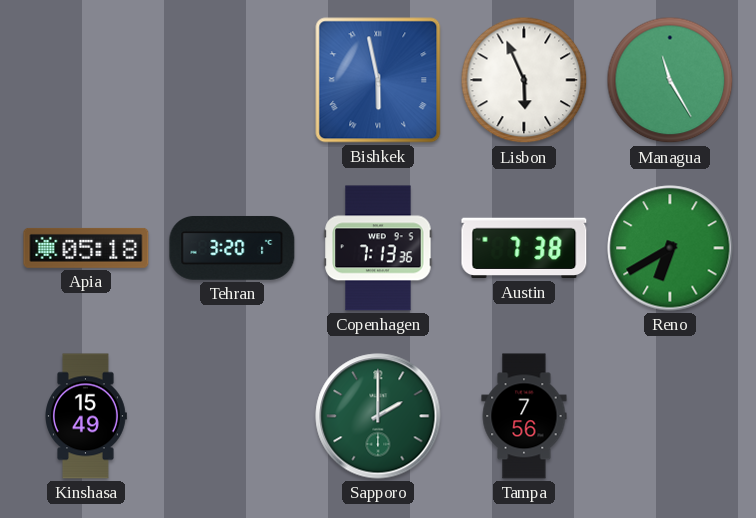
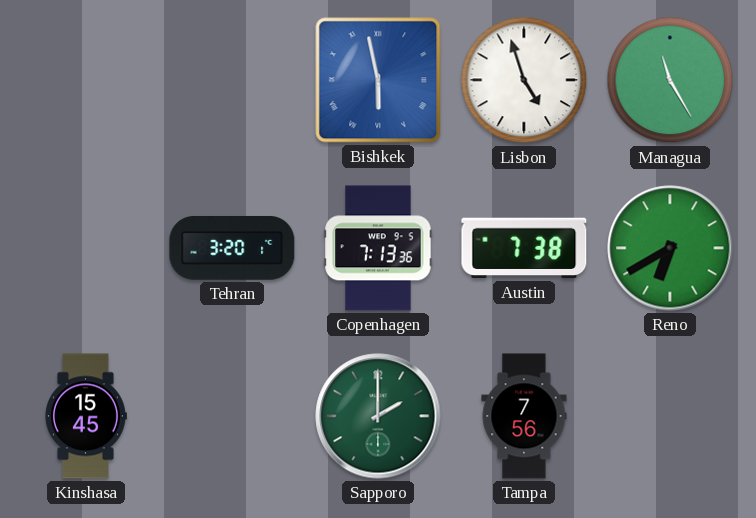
Lisbon: 5:56 -> 4:57 (524, 80)
Apia: 05:18 -> none (86, 248)
Kinshasa: 15:49 -> 15:45 (86, 416)
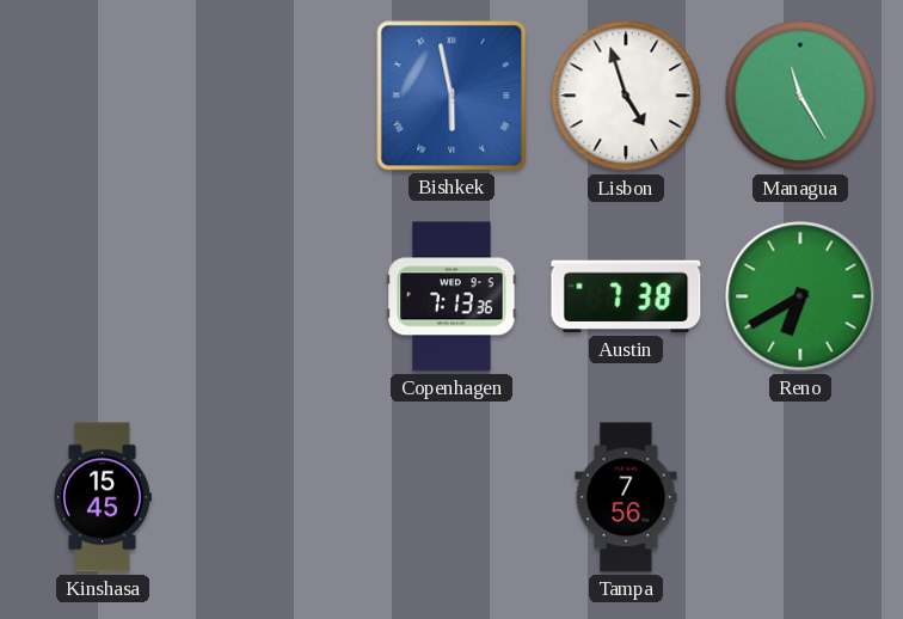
Tehran: 3:20 -> none (232, 248)
Sapporo: 2:00 -> none (378, 416)
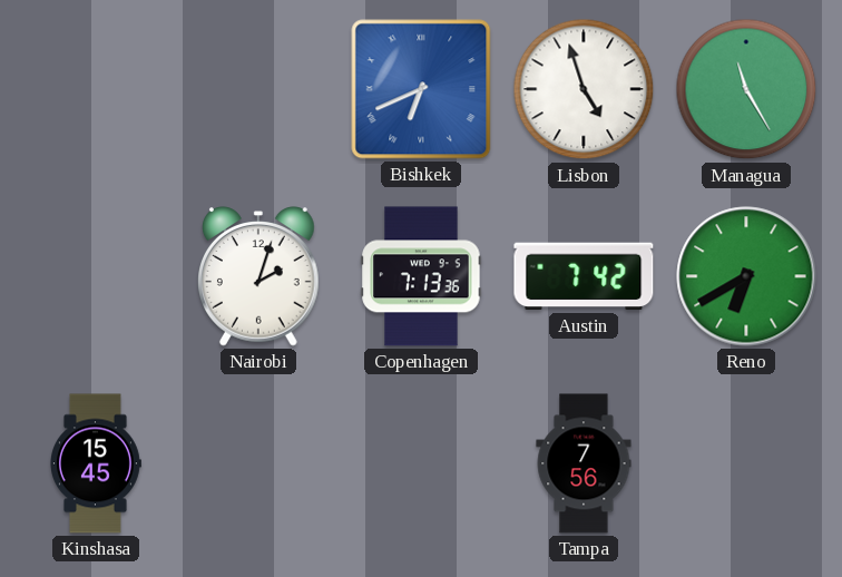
Bishkek: 5:58 -> 6:41 (421, 89)
Nairobi: none -> 2:03 (260, 276)
Austin: 7:38 -> 7:42 (584, 276)
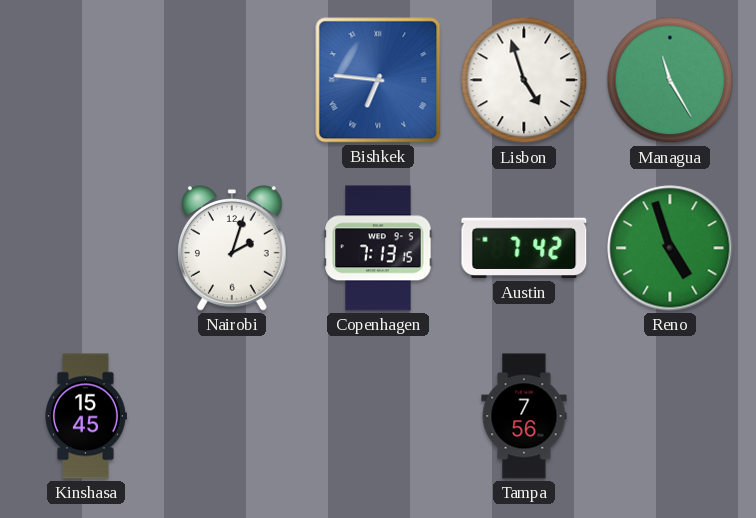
Bishkek: 6:41 -> 6:46 (378, 80)
Copenhagen: 7:13:36 -> 7:13:15 (378, 248)
Reno: 6:40 -> 4:57 (670, 248)
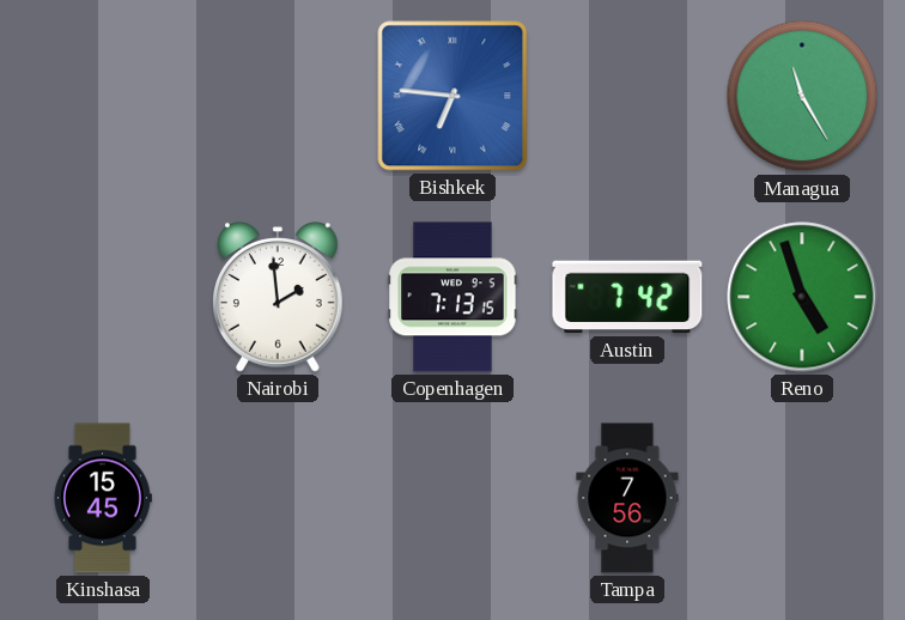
Lisbon: 4:57 -> none (524, 80)
Nairobi: 2:03 -> 1:59 (279, 297)
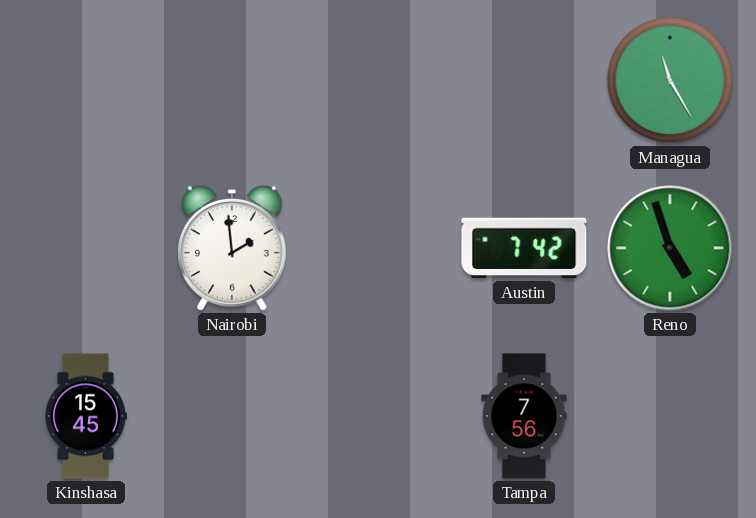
Bishkek: 6:46 -> none (452, 96)
Copenhagen: 7:13 -> none (452, 297)
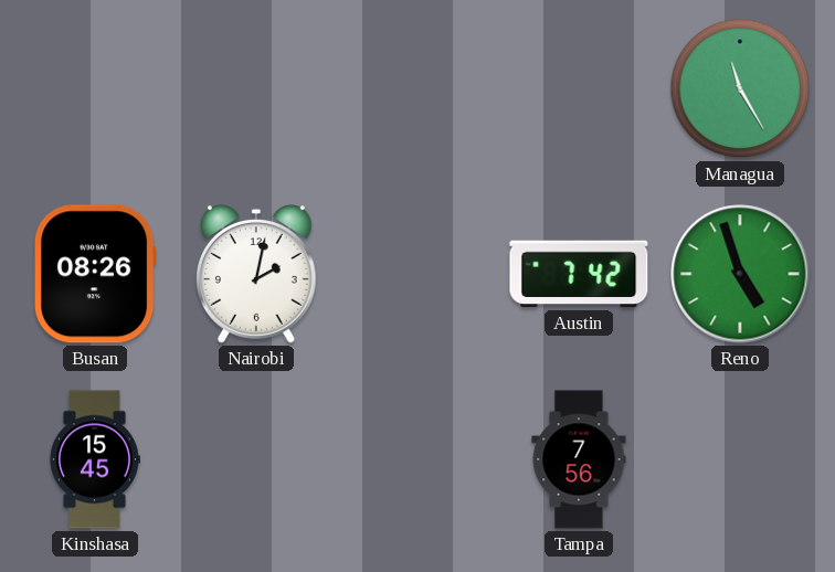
Busan: none -> 08:26 (95, 274)
Nairobi: 1:59 -> 2:02 (257, 274)
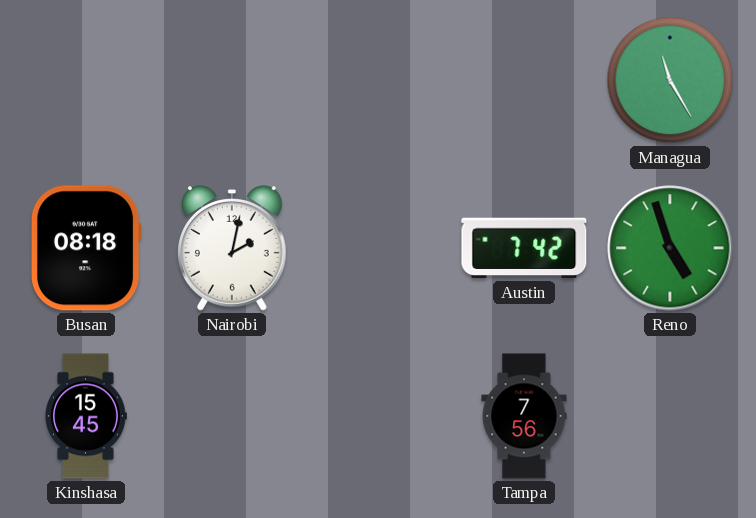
Busan: 08:26 -> 08:18 (86, 248)
